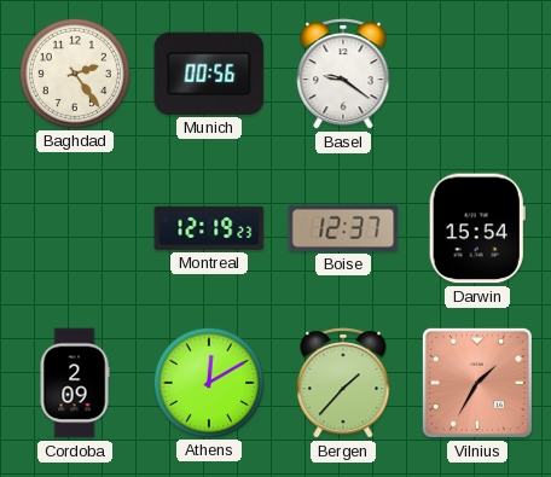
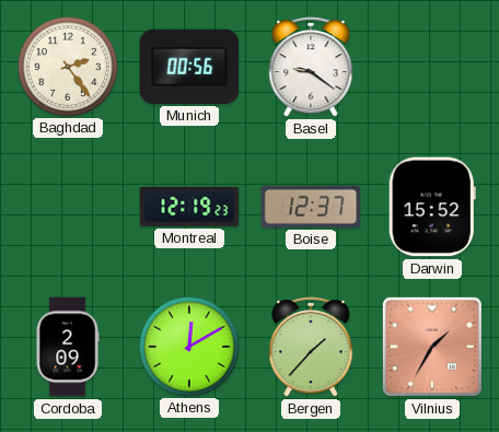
Darwin: 15:54 -> 15:52 (432, 207)
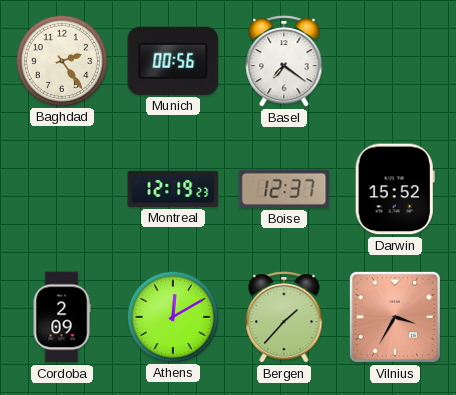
Basel: 9:21 -> 7:21 (284, 62)
Vilnius: 1:35 -> 3:35 (395, 317)
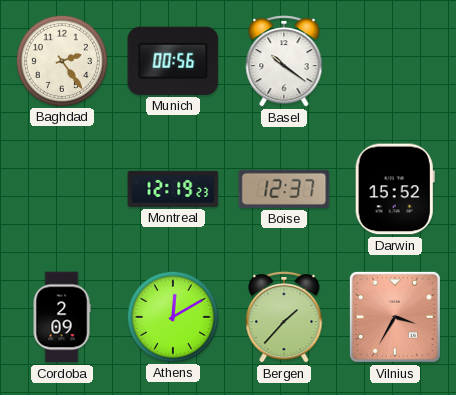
Basel: 7:21 -> 10:21 (284, 62)
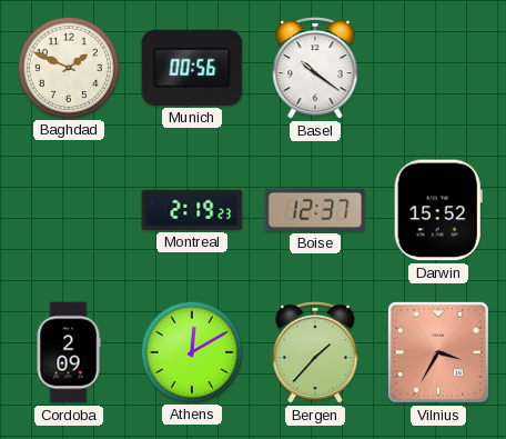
Baghdad: 2:24 -> 1:49 (68, 67)
Montreal: 12:19 -> 2:19 (192, 210)
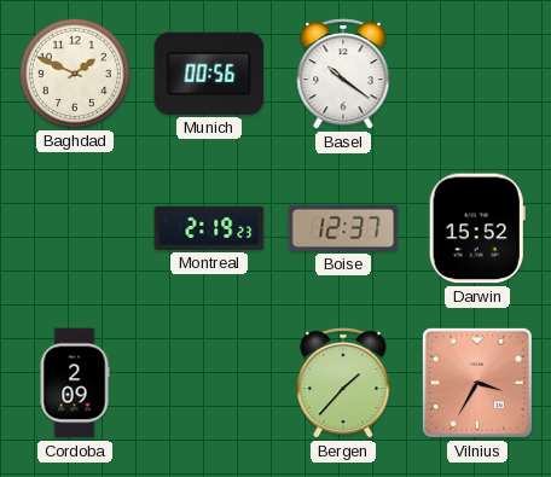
Athens: 12:10 -> none (191, 351)
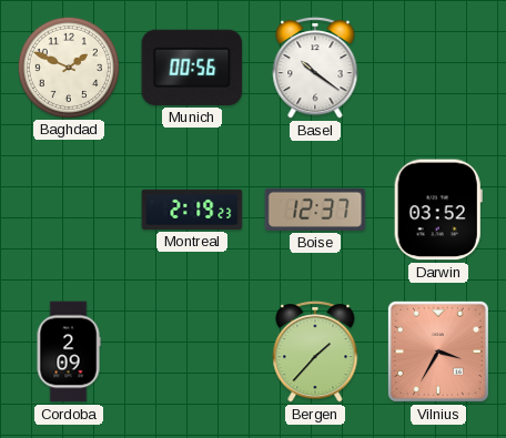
Darwin: 15:52 -> 03:52 (438, 210)
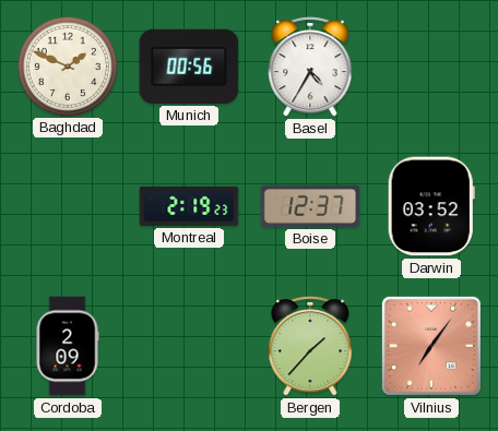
Basel: 10:21 -> 4:35 (310, 68)
Vilnius: 3:35 -> 7:06 (431, 346)
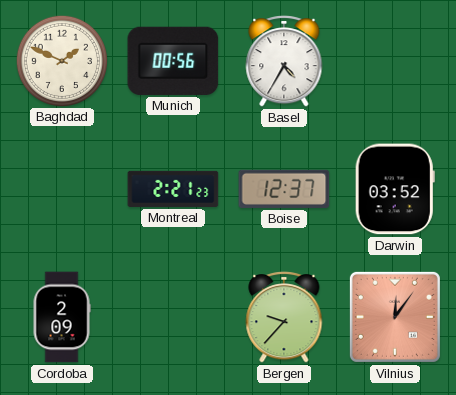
Montreal: 2:19 -> 2:21 (173, 189)
Bergen: 1:37 -> 9:37 (284, 318)
Vilnius: 7:06 -> 12:06 (395, 317)
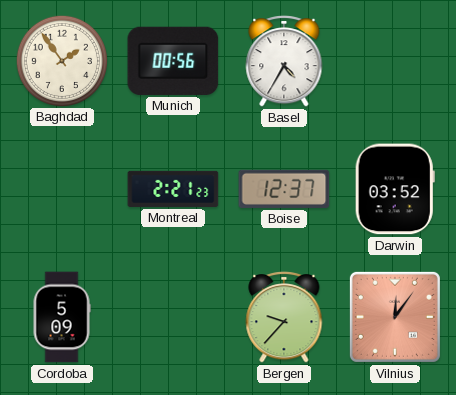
Baghdad: 1:49 -> 1:54 (61, 60)
Cordoba: 2:09 -> 5:09 (62, 317)
